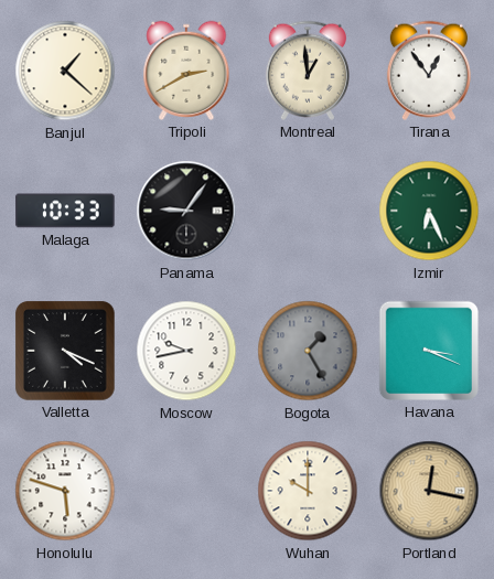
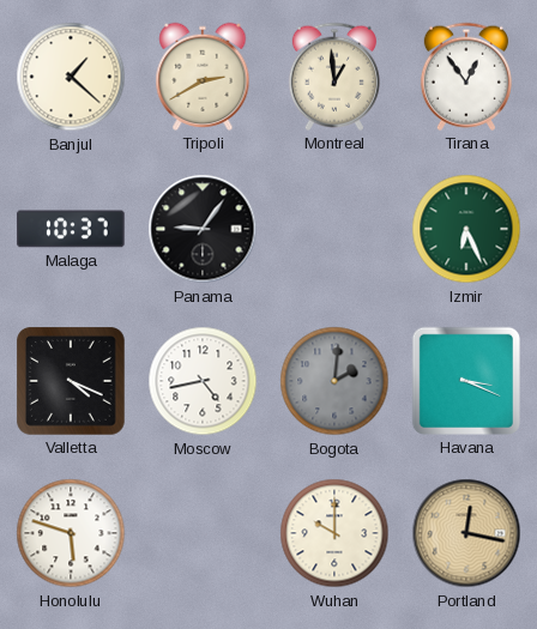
Malaga: 10:33 -> 10:37 (71, 229)
Moscow: 9:43 -> 4:43 (203, 381)
Bogota: 1:25 -> 2:01 (334, 381)
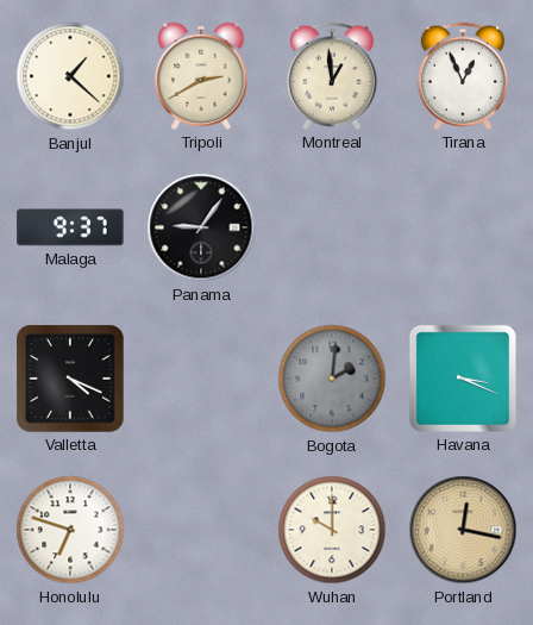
Tirana: 12:54 -> 12:56 (463, 76)
Malaga: 10:37 -> 9:37 (70, 227)
Izmir: 6:26 -> none (466, 229)
Moscow: 4:43 -> none (203, 381)
Honolulu: 5:48 -> 6:48 (70, 530)
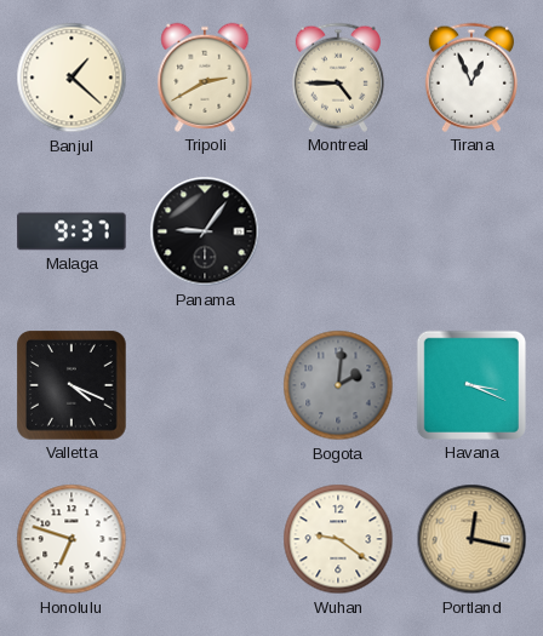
Montreal: 12:59 -> 4:45 (338, 78)
Wuhan: 10:00 -> 9:21 (338, 539)
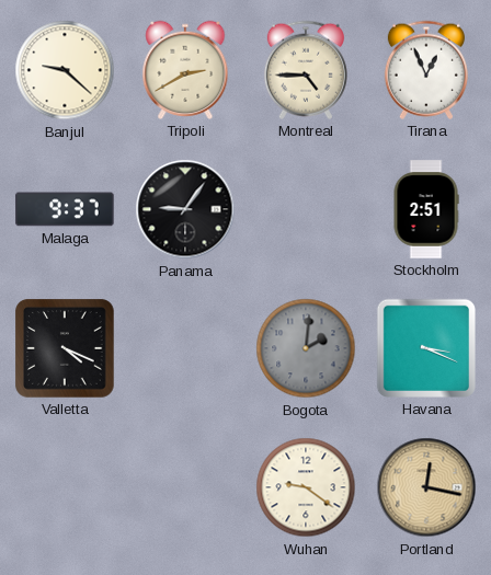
Banjul: 1:22 -> 9:22 (65, 70)
Stockholm: none -> 2:51 (426, 209)
Honolulu: 6:48 -> none (72, 539)
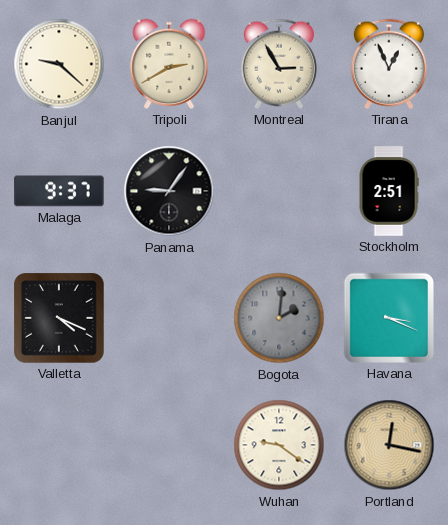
Montreal: 4:45 -> 2:55 (279, 64)
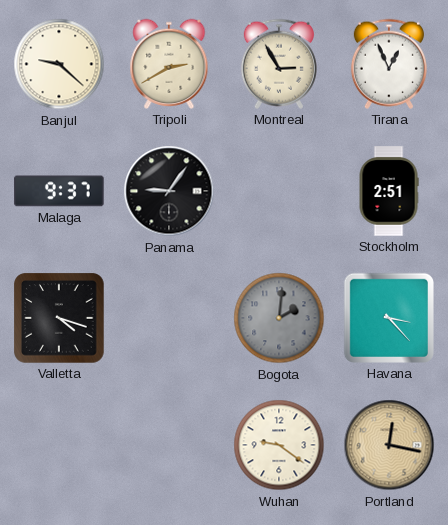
Valletta: 4:19 -> 4:18 (59, 318)
Havana: 3:19 -> 3:23 (389, 318)
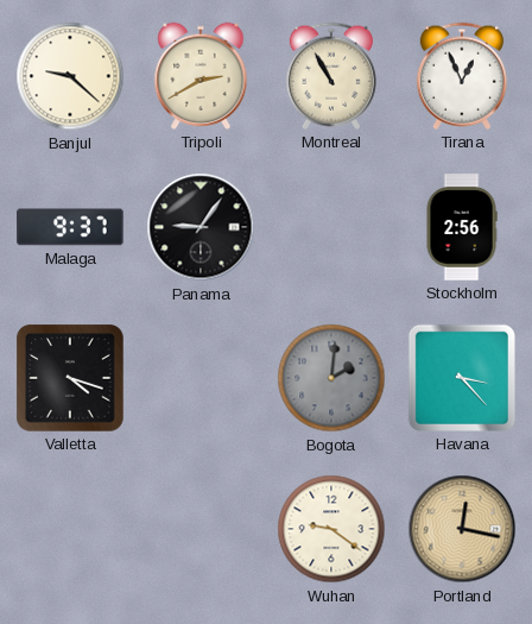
Montreal: 2:55 -> 10:55 (331, 76)
Stockholm: 2:51 -> 2:56 (462, 227)
